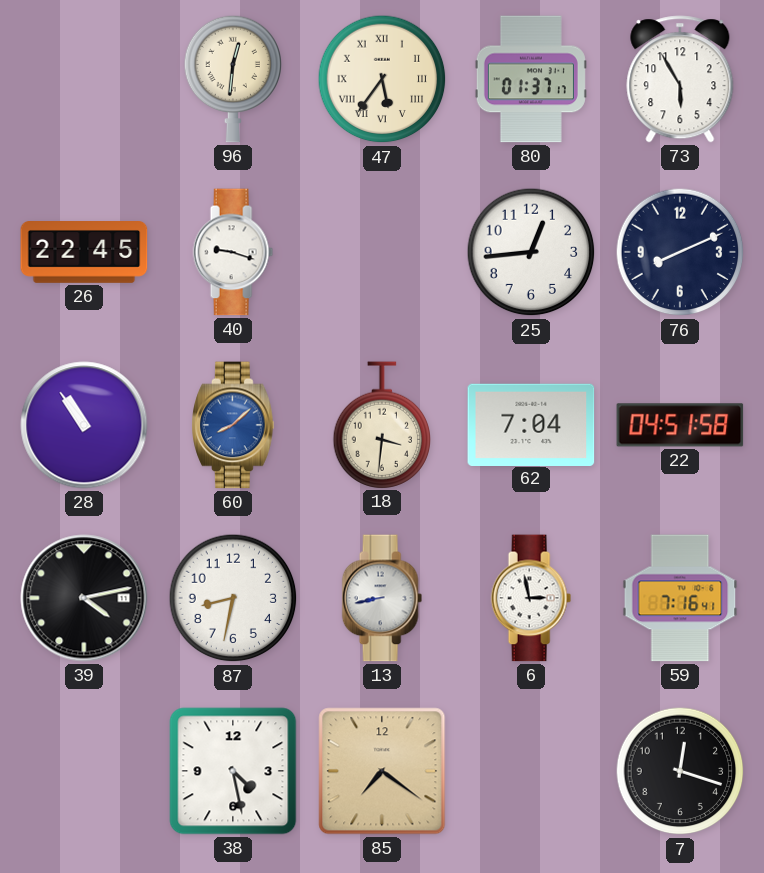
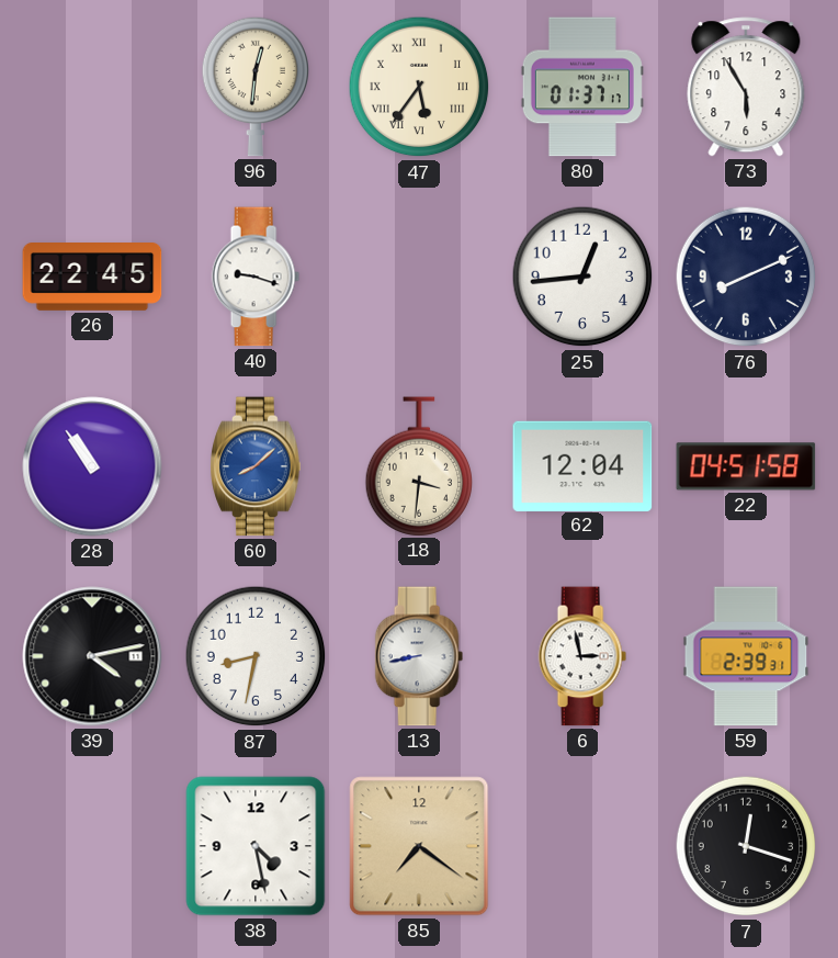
62: 7:04 -> 12:04 (582, 465)
59: 7:16 -> 2:39 (746, 656)
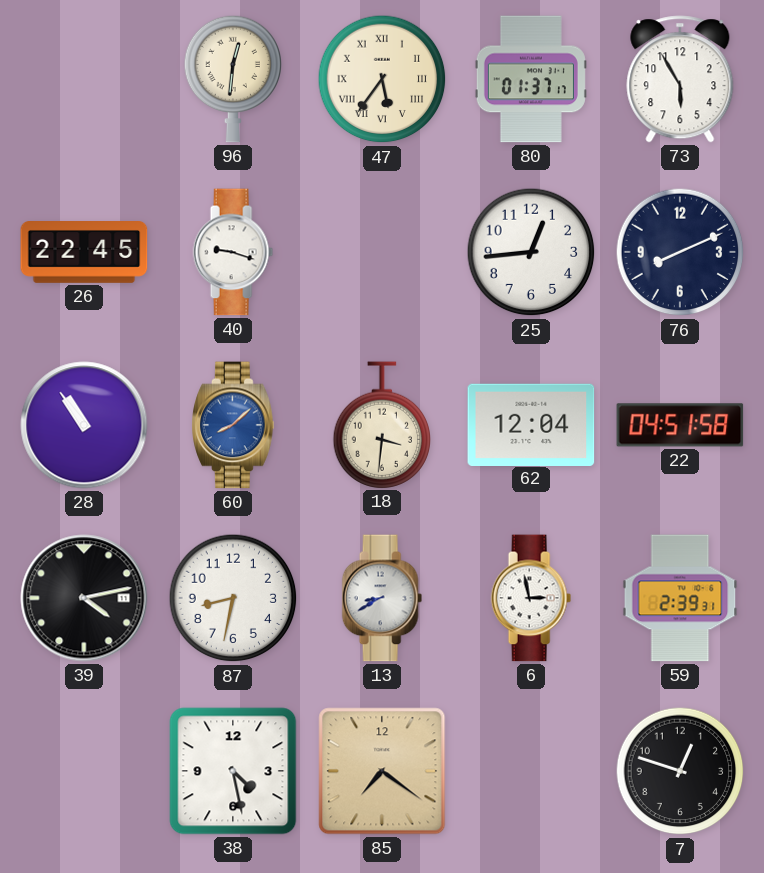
13: 8:43 -> 8:40 (382, 598)
7: 12:18 -> 12:48 (680, 771)
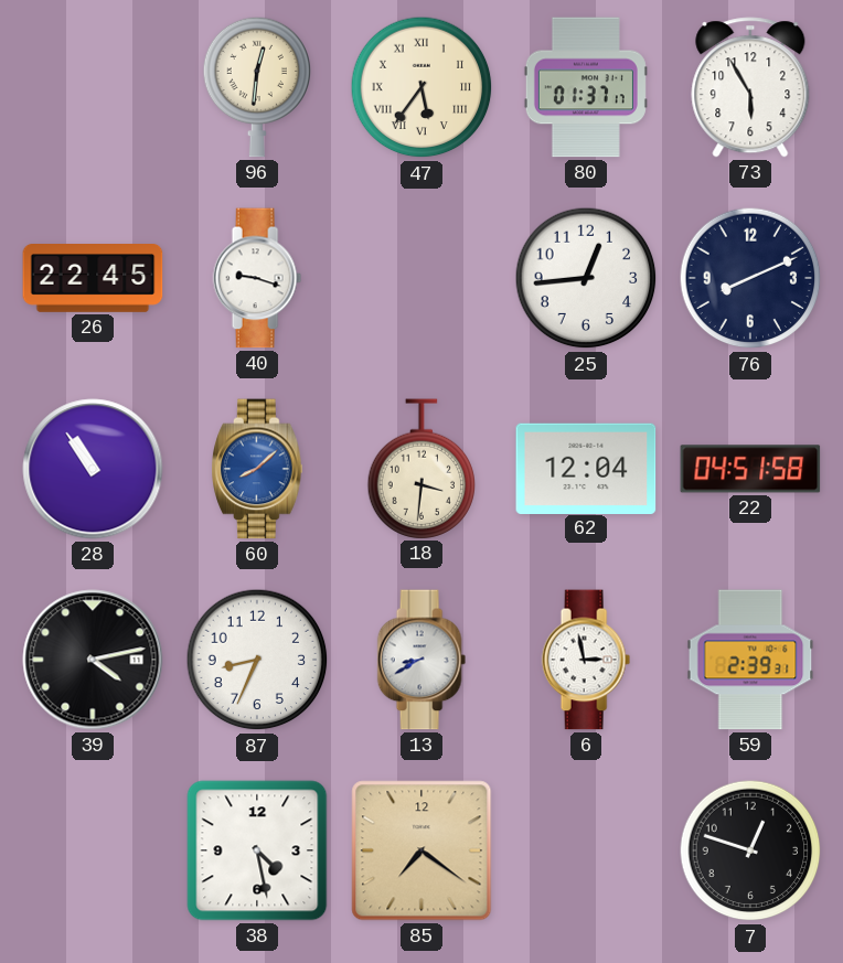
87: 8:32 -> 8:34 (257, 660)
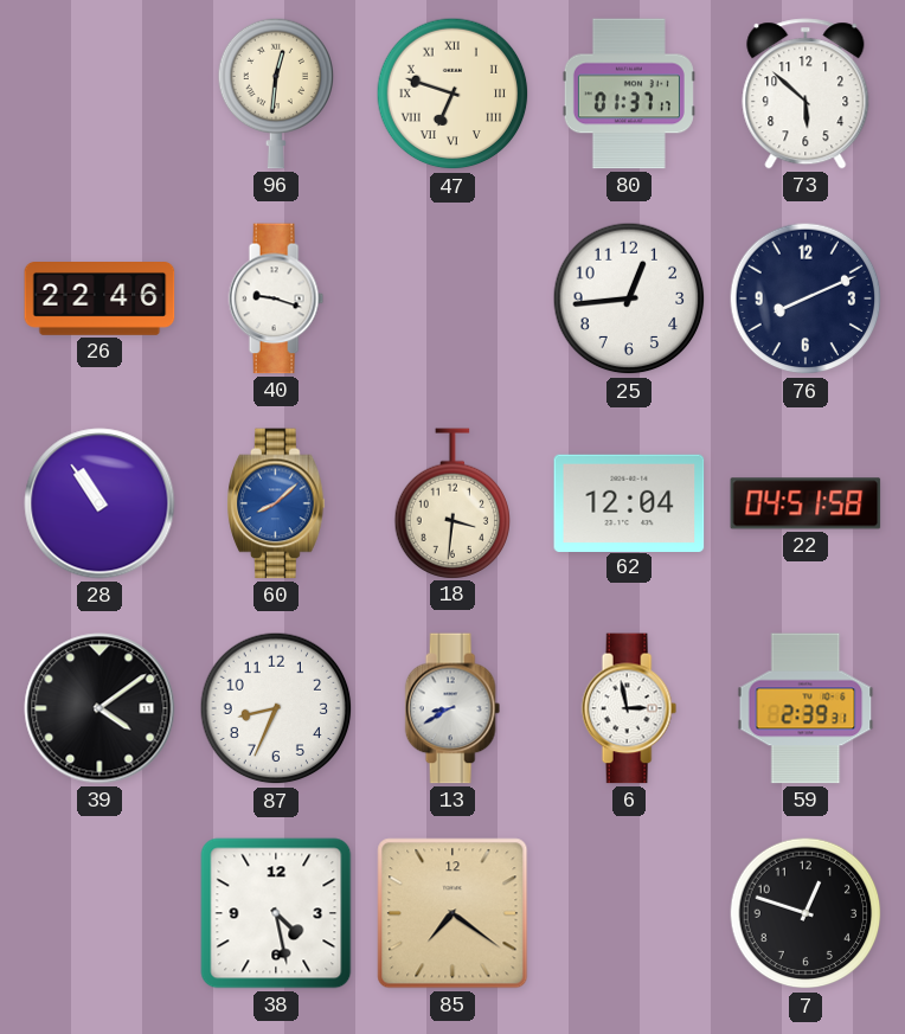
47: 5:36 -> 6:48 (452, 94)
73: 5:55 -> 5:52 (805, 94)
26: 22:45 -> 22:46 (100, 300)
39: 4:13 -> 4:09 (100, 708)
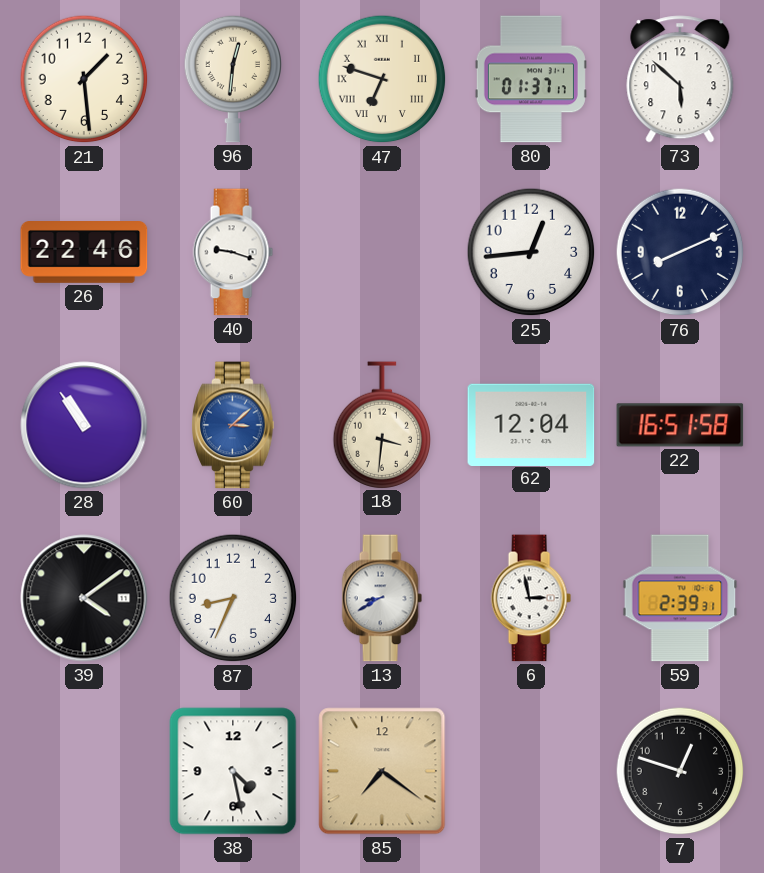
21: none -> 1:29 (84, 79)
60: 8:08 -> 3:08 (233, 425)
22: 04:51 -> 16:51 (680, 425)
